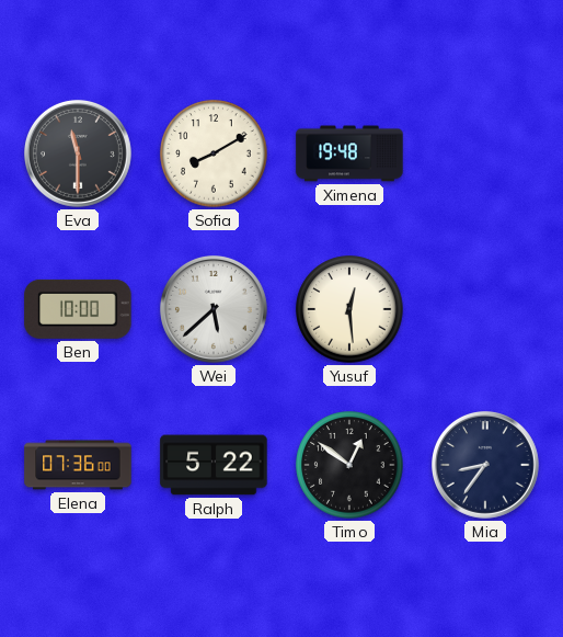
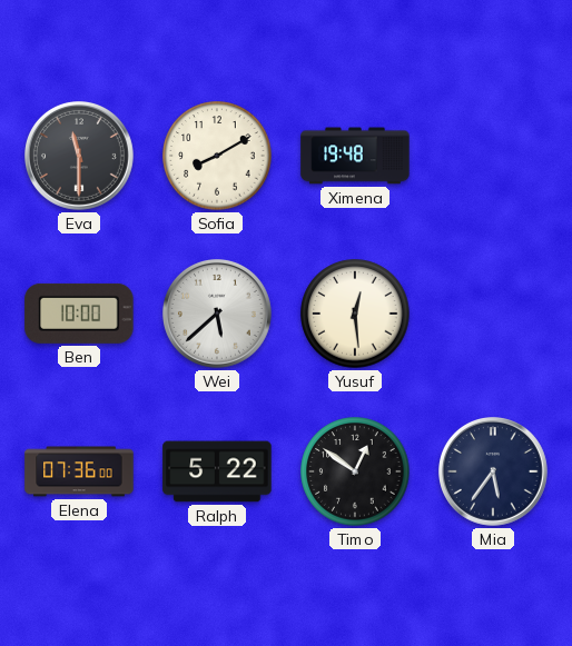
Mia: 8:36 -> 5:36 (494, 473)
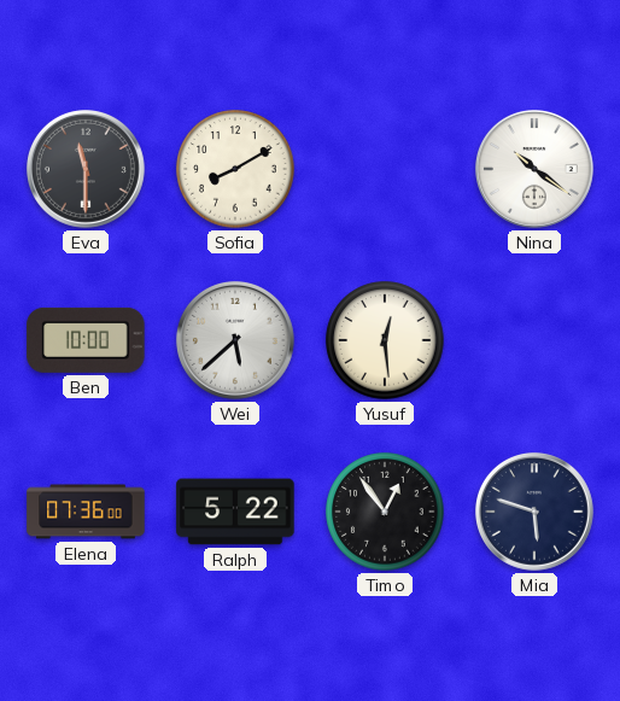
Ximena: 19:48 -> none (355, 156)
Nina: none -> 10:21 (536, 170)
Timo: 12:51 -> 12:54 (385, 512)
Mia: 5:36 -> 5:48 (536, 513)
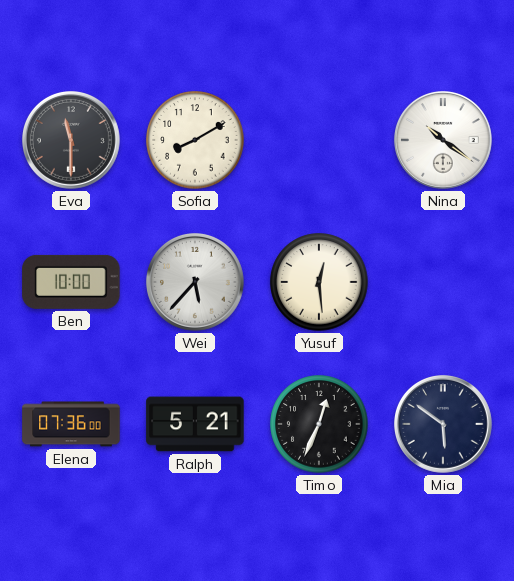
Wei: 5:38 -> 5:37 (196, 283)
Ralph: 5:22 -> 5:21 (195, 424)
Timo: 12:54 -> 12:34 (319, 424)
Mia: 5:48 -> 5:51 (444, 425)
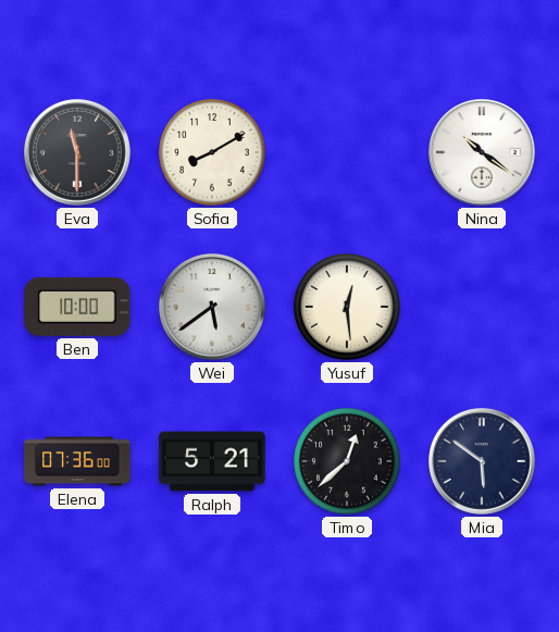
Wei: 5:37 -> 5:39 (213, 308)
Timo: 12:34 -> 12:38 (347, 461)
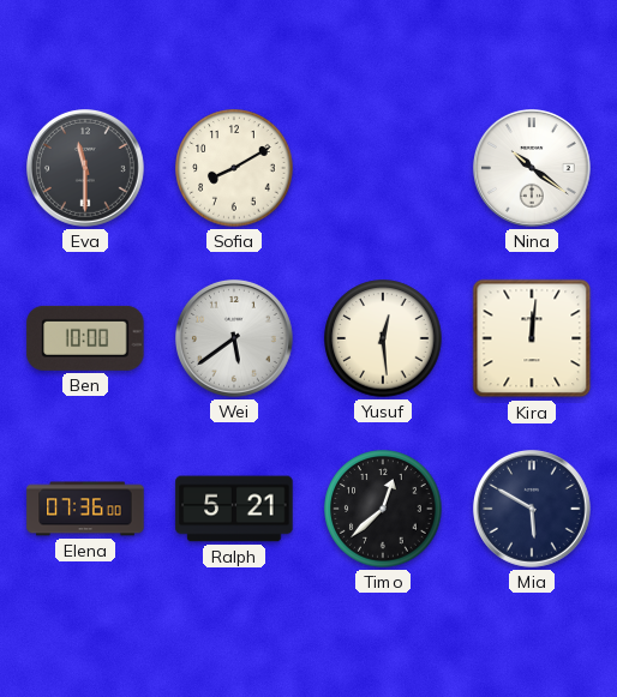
Kira: none -> 12:01 (532, 338)
Mia: 5:51 -> 5:50 (533, 510)
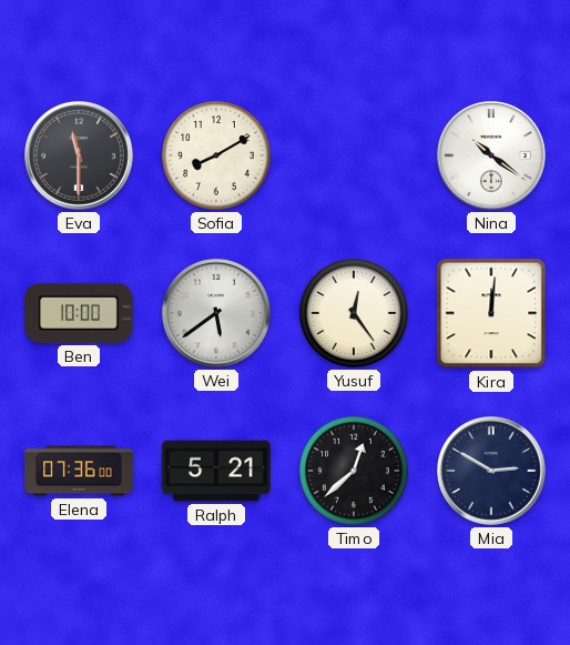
Yusuf: 12:29 -> 12:24 (354, 313)
Mia: 5:50 -> 2:50 (492, 472)
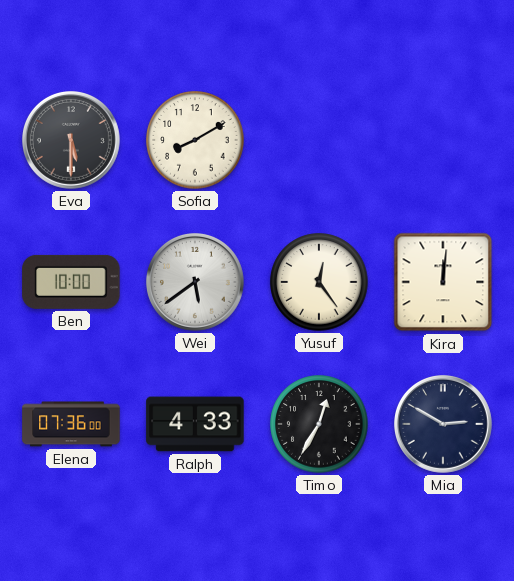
Eva: 11:30 -> 5:30 (72, 141)
Nina: 10:21 -> none (492, 157)
Ralph: 5:21 -> 4:33 (195, 424)
Timo: 12:38 -> 12:35 (319, 424)
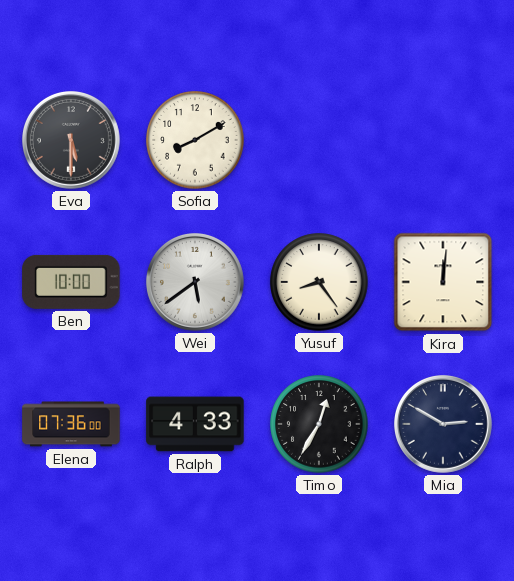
Yusuf: 12:24 -> 8:24 (319, 282)
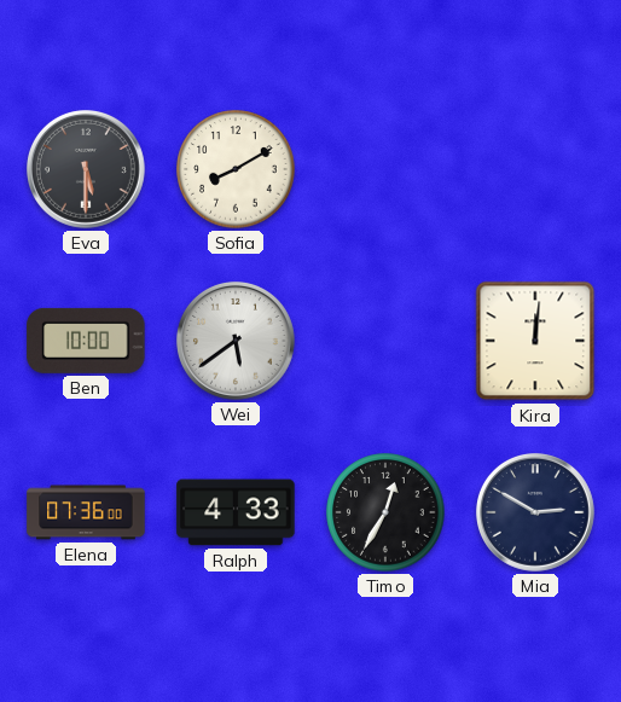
Yusuf: 8:24 -> none (319, 282)
